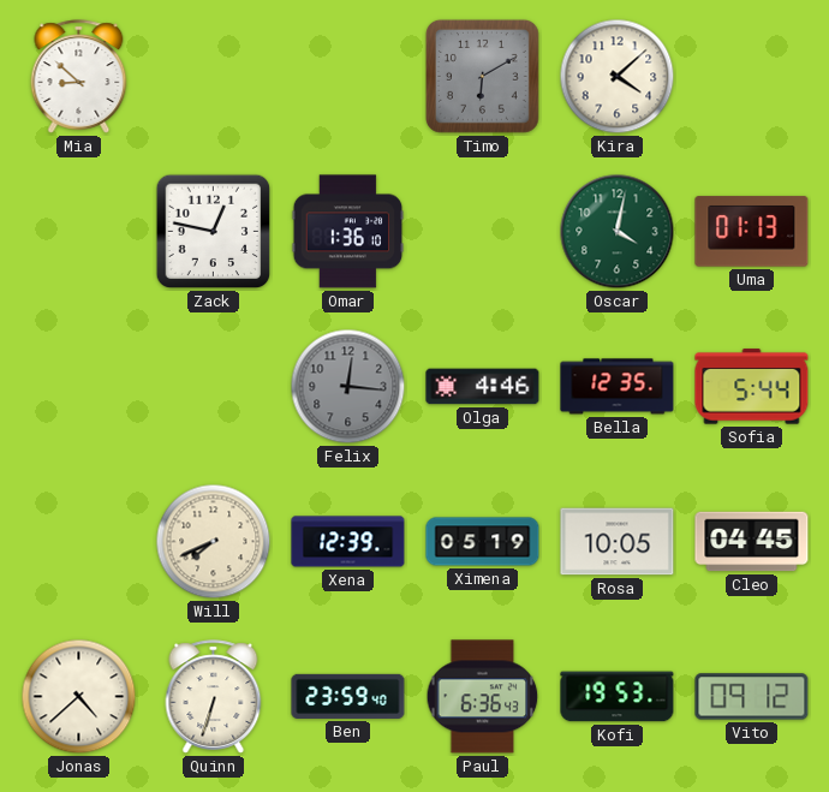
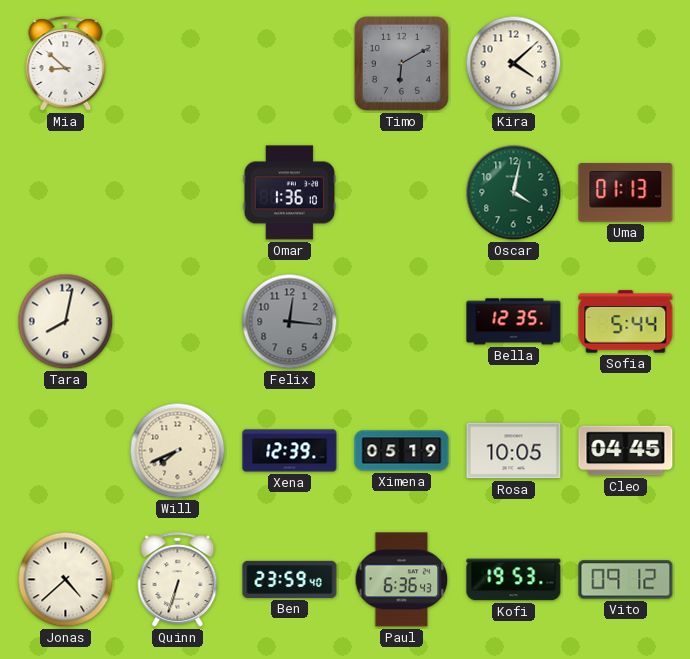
Zack: 12:47 -> none (214, 232)
Tara: none -> 8:02 (66, 322)
Olga: 4:46 -> none (483, 387)
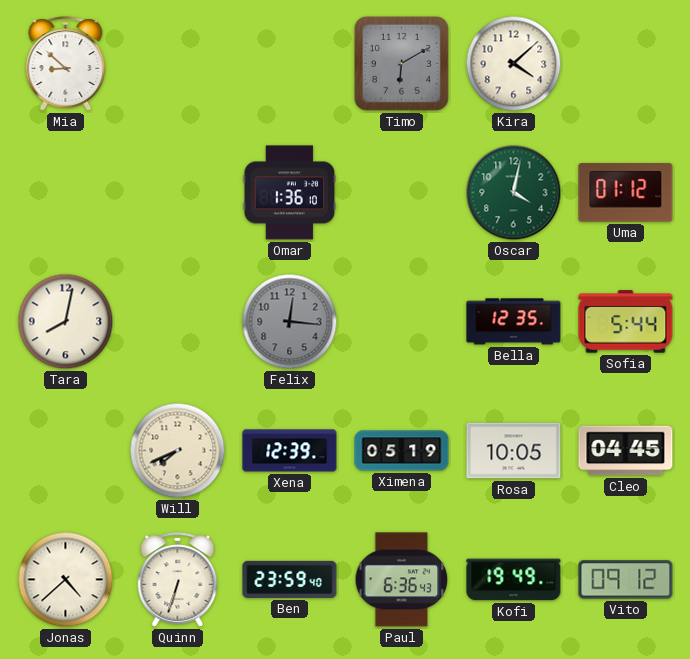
Uma: 01:13 -> 01:12 (626, 193)
Kofi: 19:53 -> 19:49 (514, 580)
